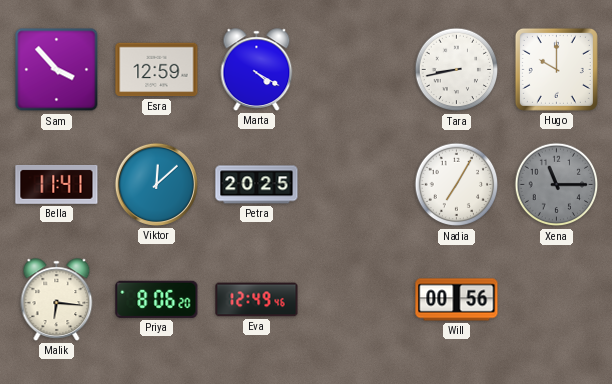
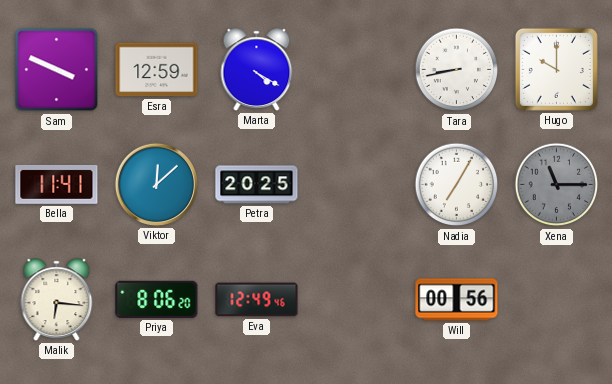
Sam: 3:53 -> 3:49 (57, 70)
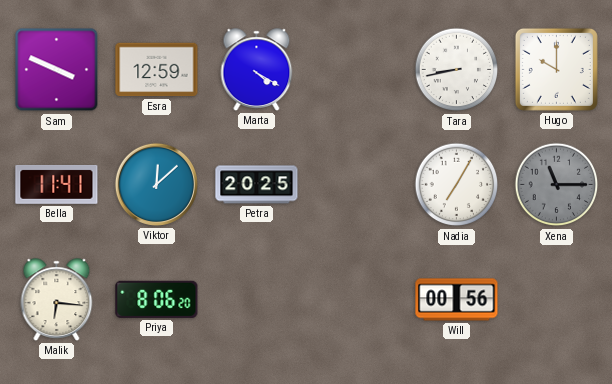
Eva: 12:49 -> none (257, 300)
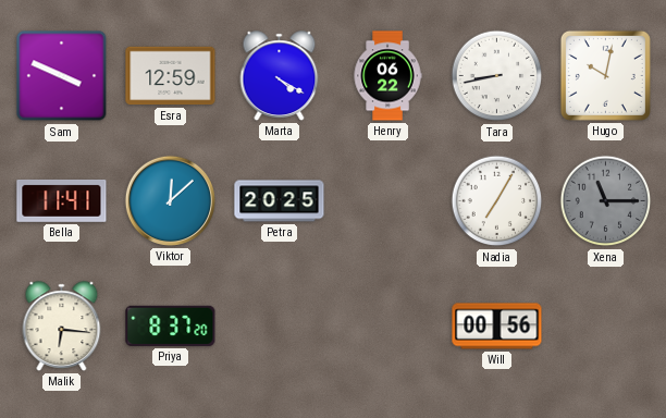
Henry: none -> 06:22 (387, 76)
Hugo: 10:00 -> 10:02 (605, 75)
Priya: 8:06 -> 8:37 (171, 325)
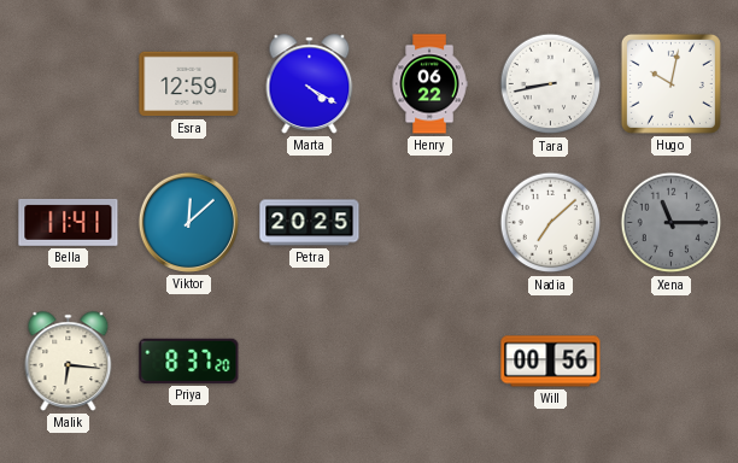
Sam: 3:49 -> none (62, 76)
Nadia: 7:05 -> 7:08 (551, 223)
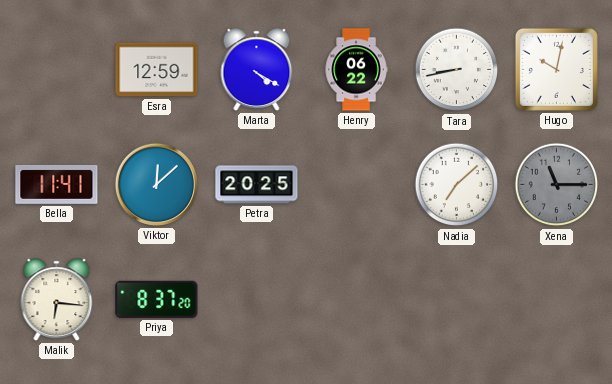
Will: 00:56 -> none (551, 362)
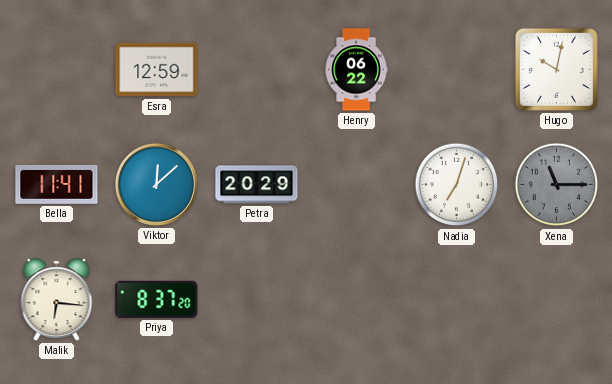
Marta: 4:20 -> none (257, 70)
Tara: 8:43 -> none (457, 70)
Petra: 20:25 -> 20:29 (257, 185)
Nadia: 7:08 -> 7:03 (457, 185)
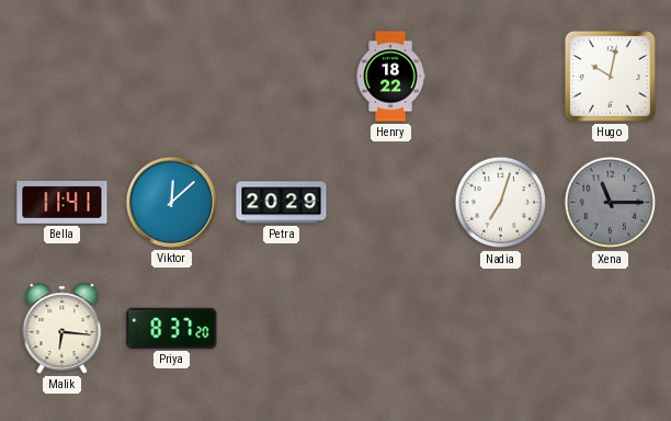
Esra: 12:59 -> none (157, 70)
Henry: 06:22 -> 18:22 (390, 77)
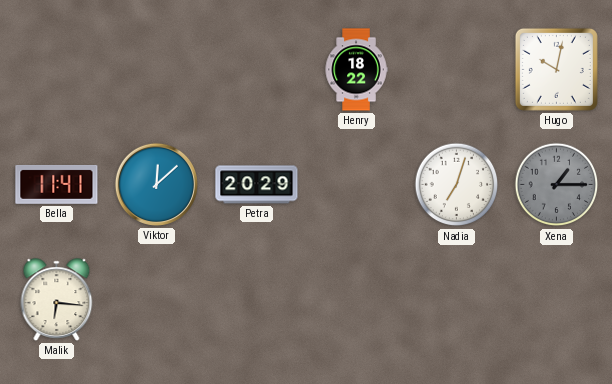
Xena: 11:15 -> 1:15 (557, 185)
Priya: 8:37 -> none (172, 328)
